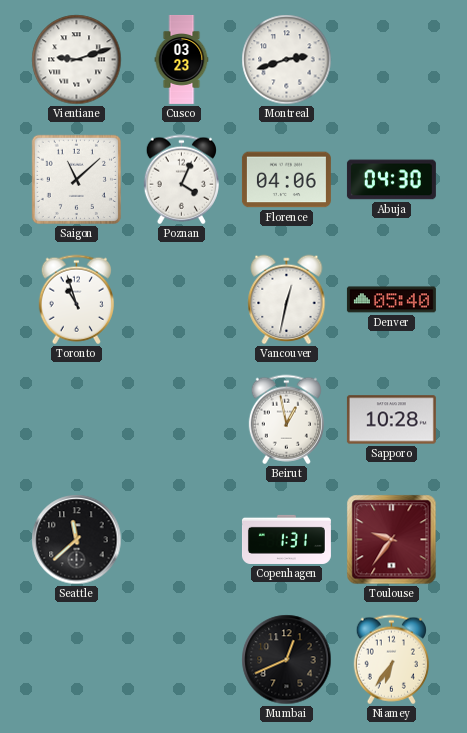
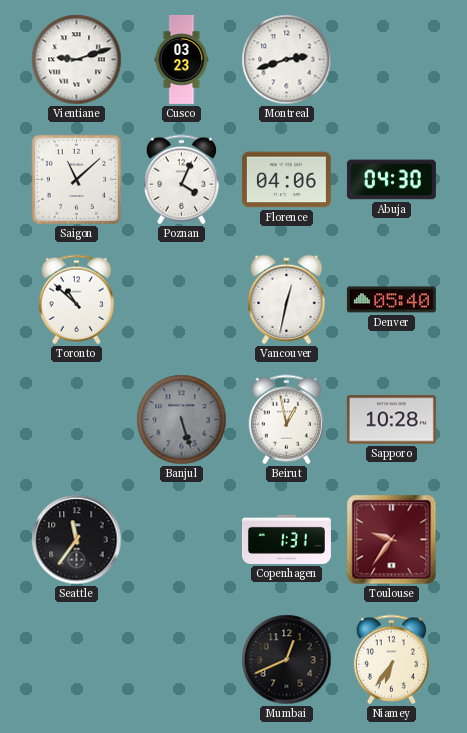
Toronto: 10:57 -> 10:52 (76, 300)
Banjul: none -> 5:27 (182, 420)
Seattle: 11:38 -> 11:36 (77, 540)
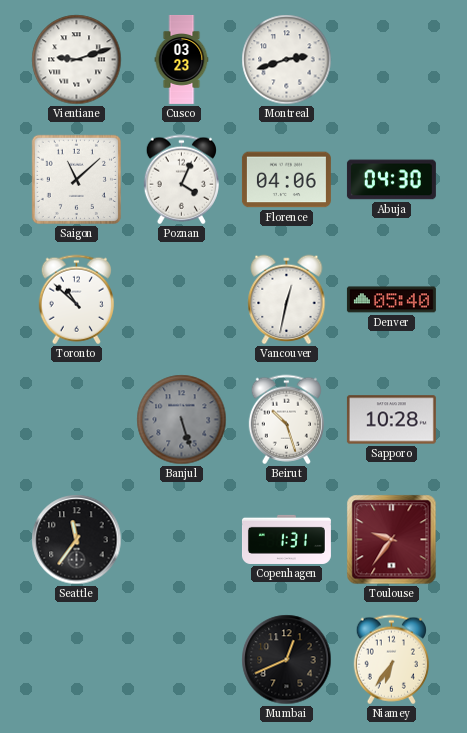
Beirut: 12:58 -> 10:27 (286, 420)
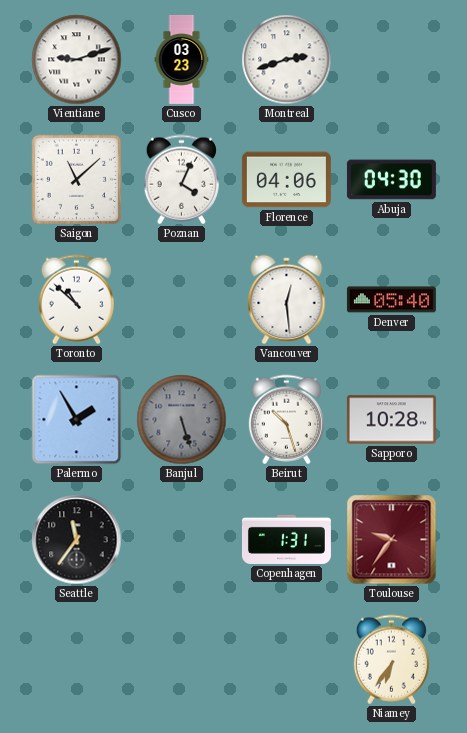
Vancouver: 12:32 -> 12:29 (287, 300)
Palermo: none -> 1:55 (77, 420)
Mumbai: 12:41 -> none (287, 660)
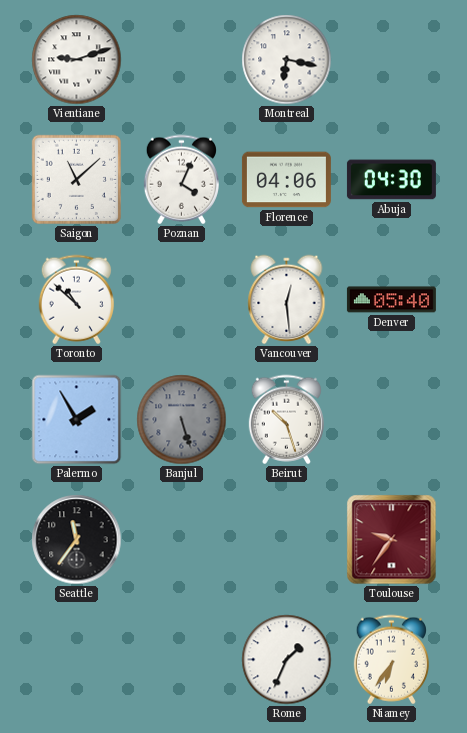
Cusco: 03:23 -> none (182, 59)
Montreal: 2:42 -> 6:17 (287, 60)
Sapporo: 10:28 -> none (391, 420)
Copenhagen: 1:31 -> none (286, 539)
Rome: none -> 1:34 (287, 660)
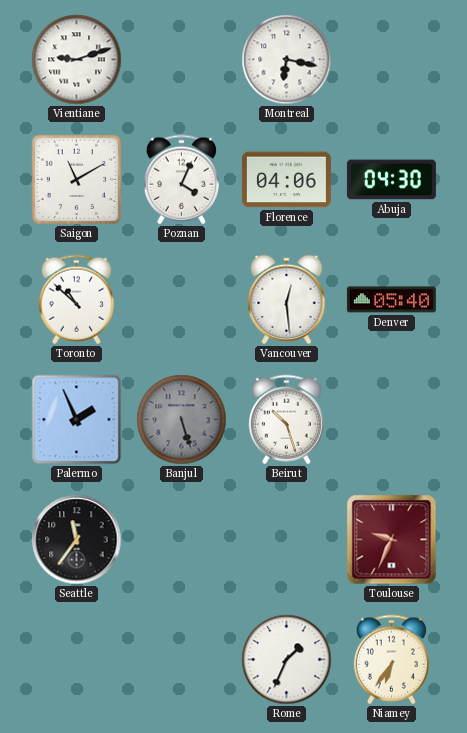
Saigon: 11:08 -> 11:10 (76, 179)
Palermo: 1:55 -> 1:56 (77, 420)
Toulouse: 9:36 -> 9:34 (392, 540)
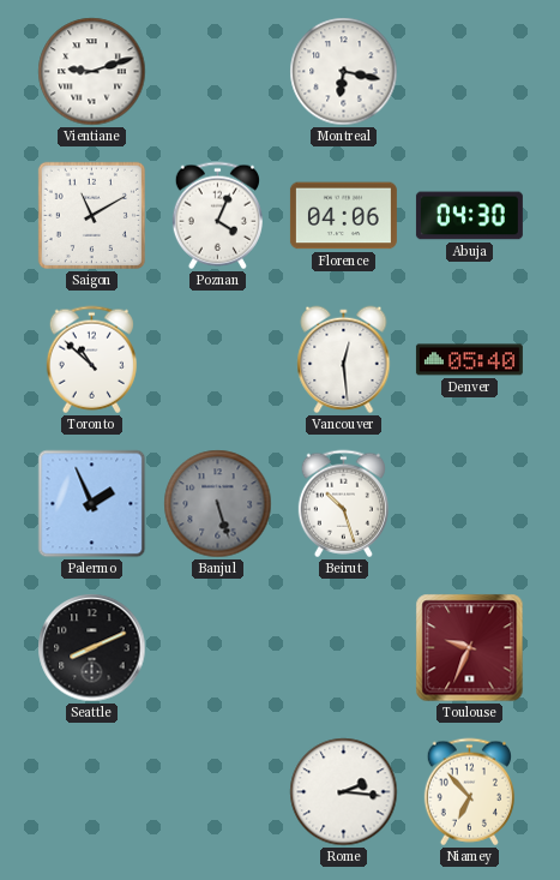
Seattle: 11:36 -> 8:11 (92, 648)
Rome: 1:34 -> 2:16 (344, 792)
Niamey: 6:36 -> 6:53 (469, 792)
